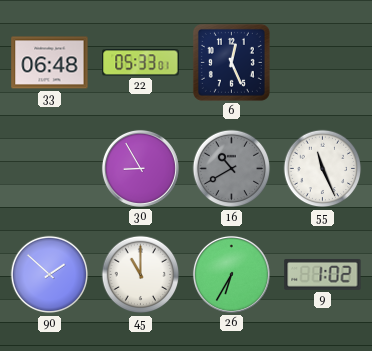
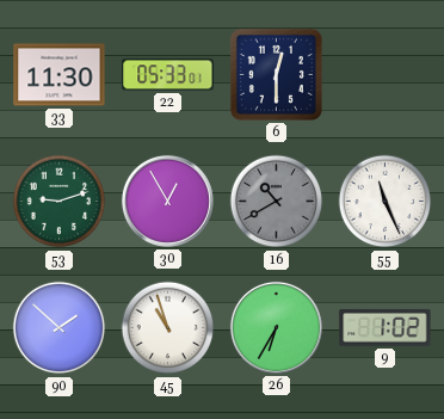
33: 06:48 -> 11:30 (60, 75)
6: 12:26 -> 12:30 (276, 74)
53: none -> 9:12 (60, 202)
30: 8:55 -> 12:55 (167, 201)
45: 11:00 -> 10:57 (168, 328)
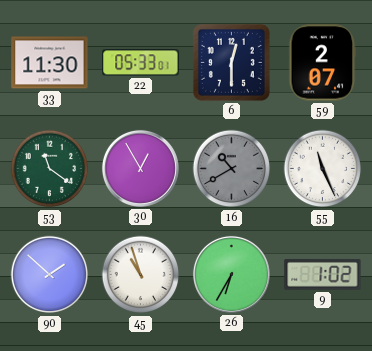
59: none -> 2:07 (323, 63)
53: 9:12 -> 11:21 (50, 169)
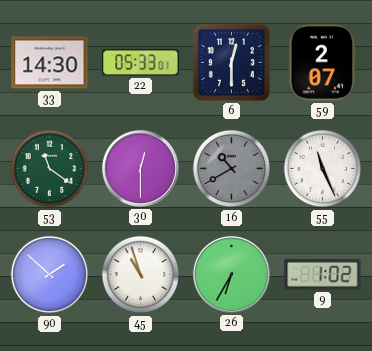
33: 11:30 -> 14:30 (50, 63)
30: 12:55 -> 12:30 (140, 168)
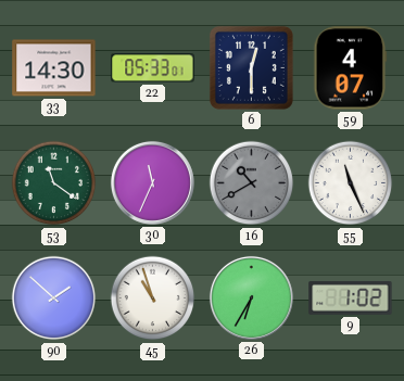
59: 2:07 -> 4:07 (351, 68)
30: 12:30 -> 11:34 (152, 182)
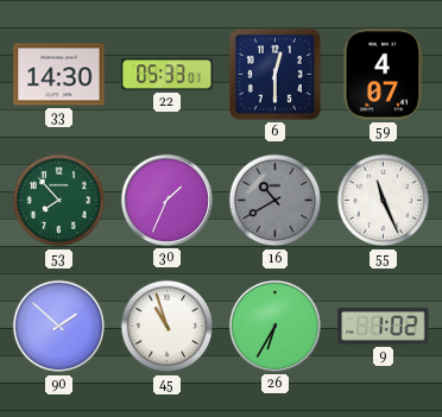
53: 11:21 -> 7:53 (59, 201)
30: 11:34 -> 1:34 (166, 200)
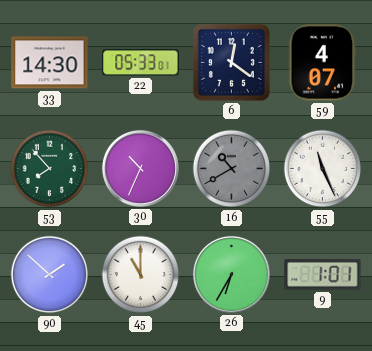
6: 12:30 -> 12:21 (231, 62)
30: 1:34 -> 10:34 (140, 168)
45: 10:57 -> 11:00 (141, 275)
9: 1:02 -> 1:01 (323, 274)
